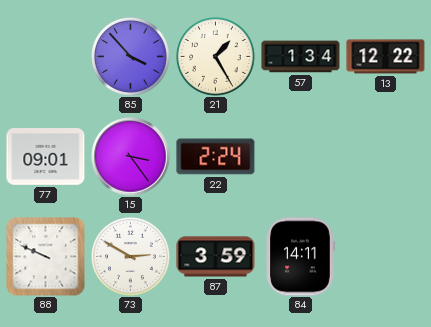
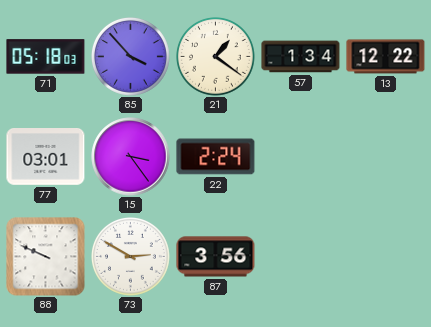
71: none -> 05:18 (46, 57)
21: 1:25 -> 1:21 (216, 57)
77: 09:01 -> 03:01 (46, 157)
87: 3:59 -> 3:56 (216, 257)
84: 14:11 -> none (300, 257)
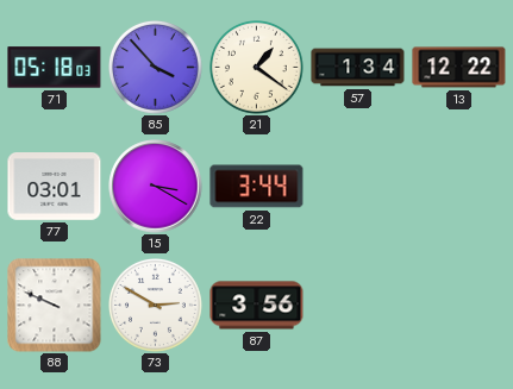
15: 3:24 -> 3:20 (156, 187)
22: 2:24 -> 3:44 (257, 187)
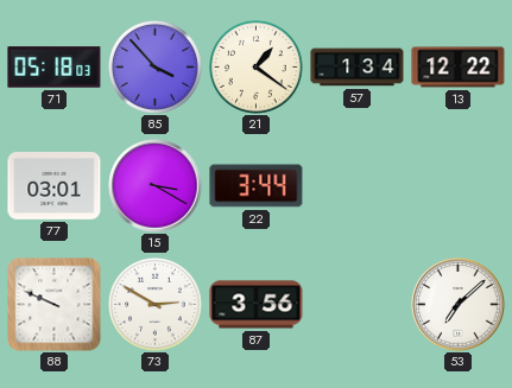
53: none -> 7:08 (459, 305)
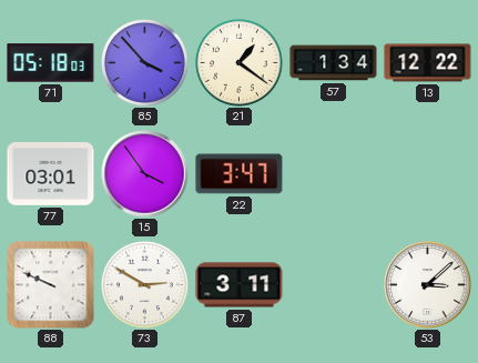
15: 3:20 -> 3:54 (145, 174)
22: 3:44 -> 3:47 (240, 174)
87: 3:56 -> 3:11 (240, 285)
53: 7:08 -> 3:08 (428, 285)
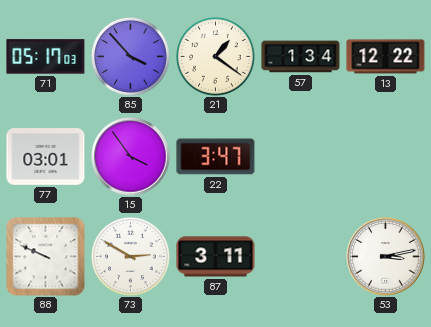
71: 05:18 -> 05:17 (46, 57)
53: 3:08 -> 3:13 (386, 257)
